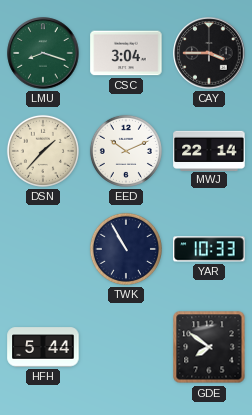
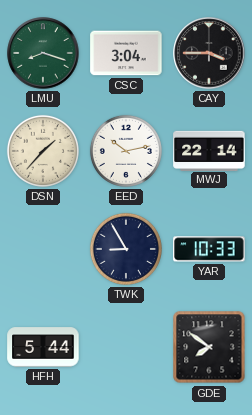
EED: 10:11 -> 10:13 (126, 151)
TWK: 10:55 -> 8:55 (126, 249)
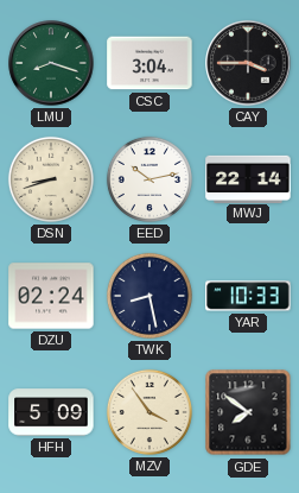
DSN: 1:37 -> 8:42 (51, 179)
DZU: none -> 02:24 (51, 296)
TWK: 8:55 -> 8:28 (149, 296)
HFH: 5:44 -> 5:09 (51, 412)
MZV: none -> 3:54 (149, 412)
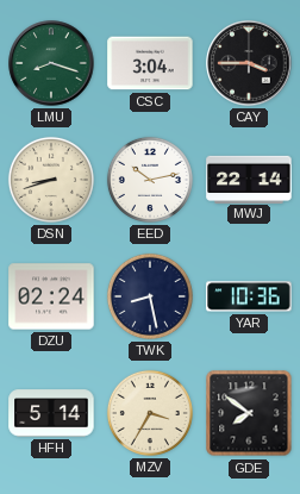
YAR: 10:33 -> 10:36 (249, 296)
HFH: 5:09 -> 5:14 (51, 413)
MZV: 3:54 -> 3:35 (150, 413)
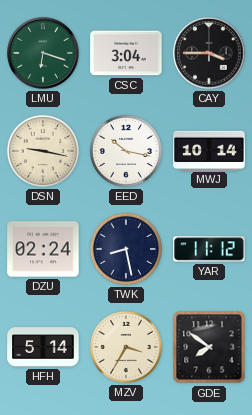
LMU: 8:18 -> 6:18 (43, 53)
DSN: 8:42 -> 9:17 (43, 151)
EED: 10:13 -> 10:17 (126, 151)
MWJ: 22:14 -> 10:14 (209, 150)
YAR: 10:36 -> 11:12 (209, 249)
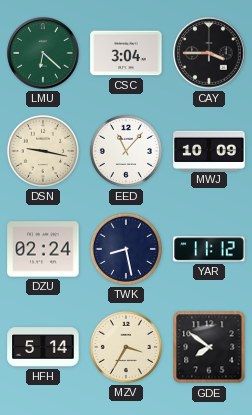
LMU: 6:18 -> 6:22 (43, 53)
EED: 10:17 -> 11:07 (126, 151)
MWJ: 10:14 -> 10:09 (209, 150)
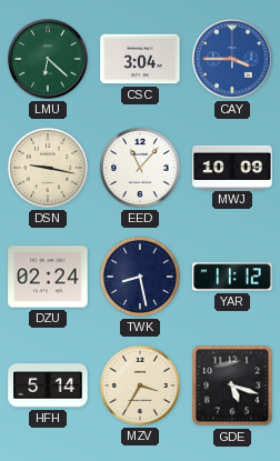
CAY dial: black -> blue (232, 59)
GDE: 7:51 -> 5:18 (232, 385)
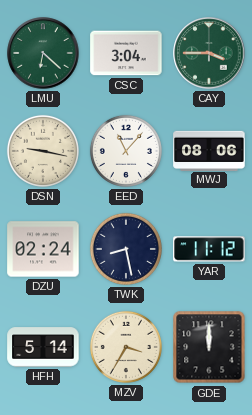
CAY dial: blue -> green (209, 53)
MWJ: 10:09 -> 08:06 (209, 150)
GDE: 5:18 -> 12:00 (209, 347)
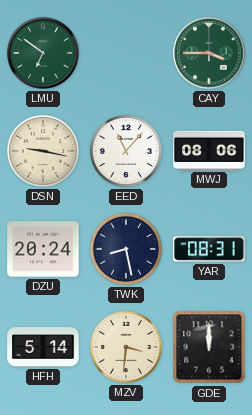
LMU: 6:22 -> 6:51 (43, 53)
CSC: 3:04 -> none (126, 53)
DZU: 02:24 -> 20:24 (43, 249)
YAR: 11:12 -> 08:31 (209, 249)
MZV: 3:35 -> 3:31 (126, 347)
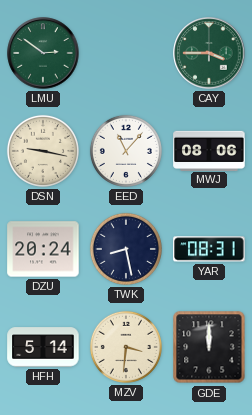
LMU: 6:51 -> 2:51 (43, 53)
